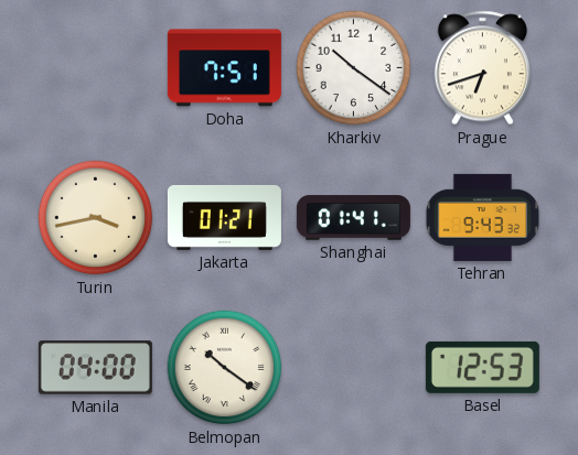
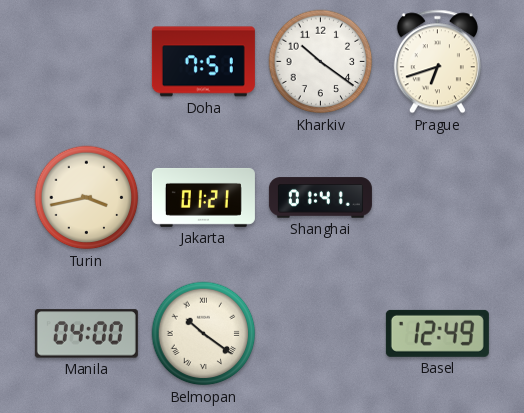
Tehran: 9:43 -> none (482, 217)
Basel: 12:53 -> 12:49 (437, 333)
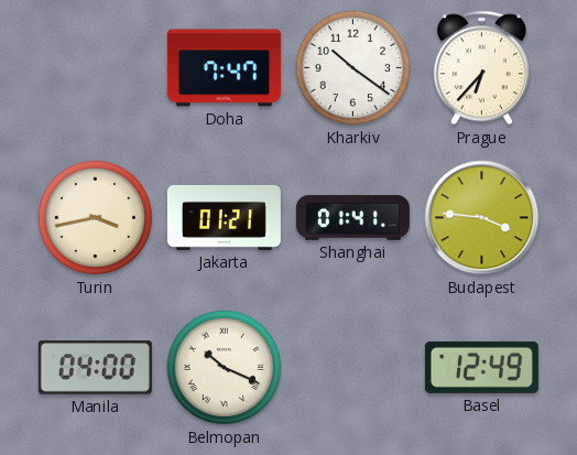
Doha: 7:51 -> 7:47 (224, 68)
Prague: 6:42 -> 6:37 (481, 68)
Budapest: none -> 3:46 (482, 218)
Belmopan: 10:21 -> 10:19 (225, 368)
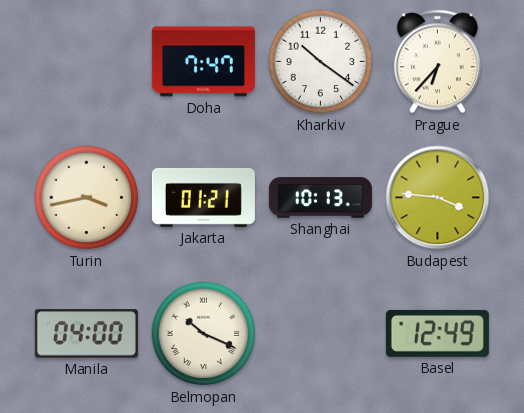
Shanghai: 01:41 -> 10:13 (320, 198)
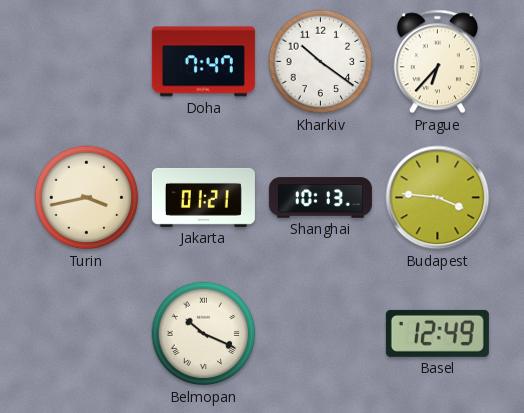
Manila: 04:00 -> none (86, 334)
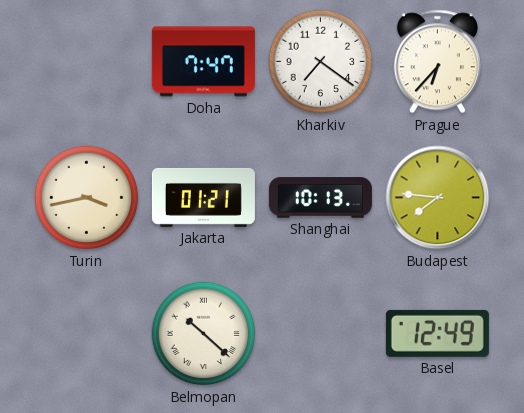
Kharkiv: 10:21 -> 7:21 (321, 62)
Budapest: 3:46 -> 7:46 (438, 198)
Belmopan: 10:19 -> 10:22 (204, 334)
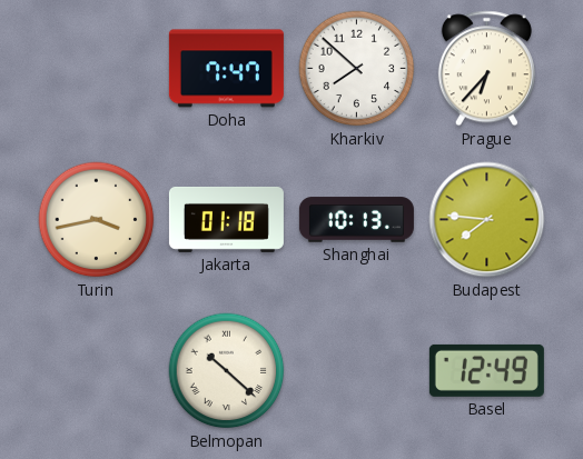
Kharkiv: 7:21 -> 7:52 (357, 69)
Jakarta: 01:21 -> 01:18 (226, 219)
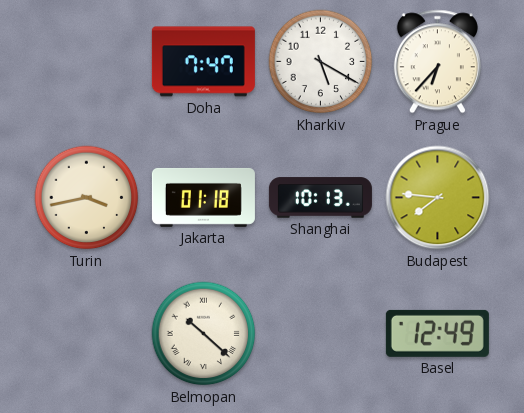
Kharkiv: 7:52 -> 5:20 (321, 62)
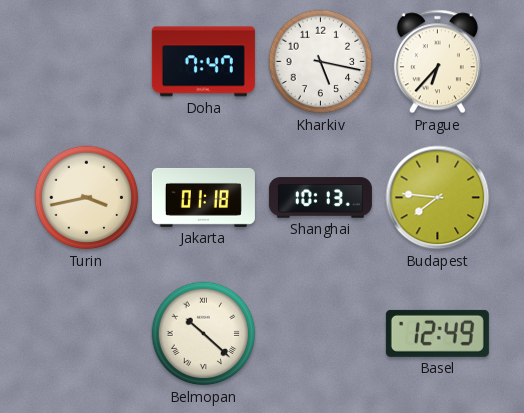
Kharkiv: 5:20 -> 5:17 (321, 62)
